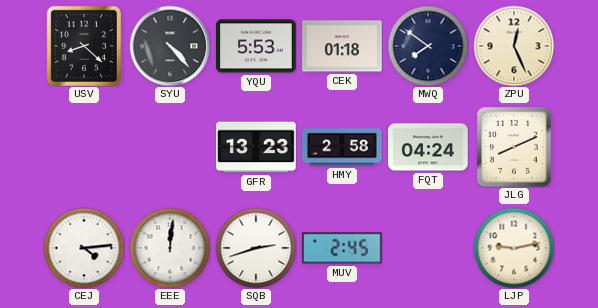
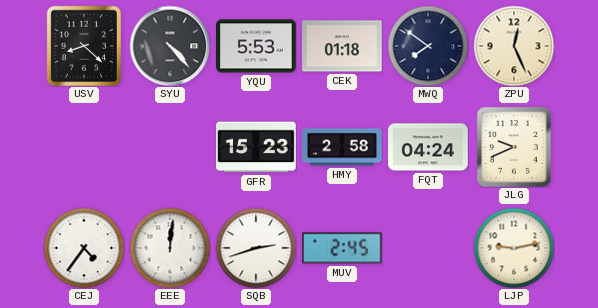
GFR: 13:23 -> 15:23 (256, 147)
JLG: 8:11 -> 9:41 (514, 147)
CEJ: 4:14 -> 4:36 (84, 248)
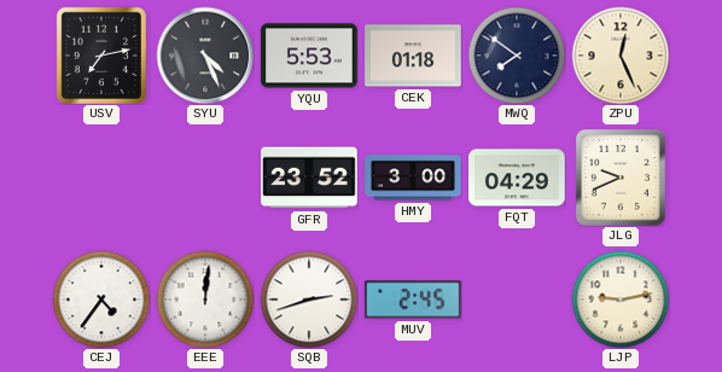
USV: 8:22 -> 7:13 (101, 56)
SYU: 4:23 -> 4:26 (205, 56)
GFR: 15:23 -> 23:52 (309, 178)
HMY: 2:58 -> 3:00 (413, 178)
FQT: 04:24 -> 04:29 (517, 178)
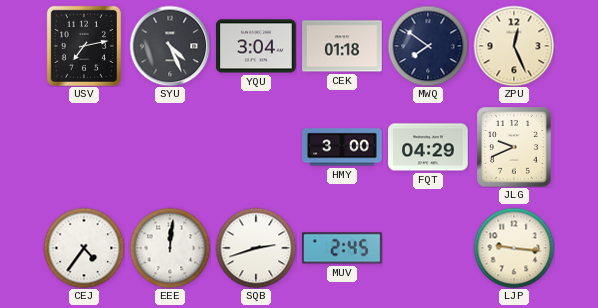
YQU: 5:53 -> 3:04 (256, 46)
GFR: 23:52 -> none (309, 178)
LJP: 9:13 -> 9:16 (514, 248)
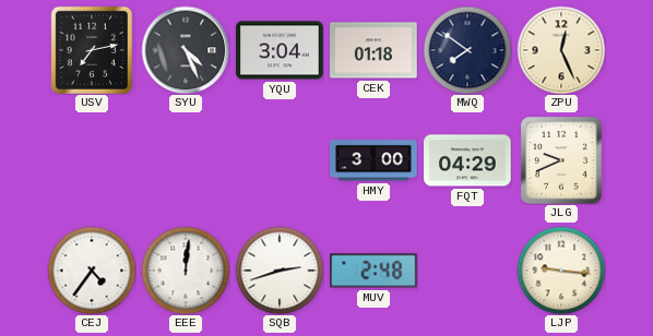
MUV: 2:45 -> 2:48 (373, 271)
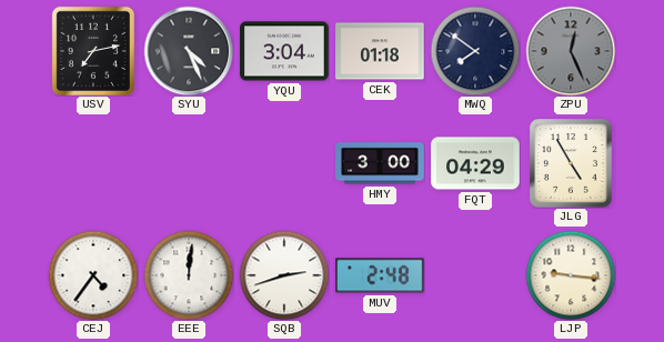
ZPU dial: cream -> grey (571, 51)
JLG: 9:41 -> 4:55 (571, 163)
